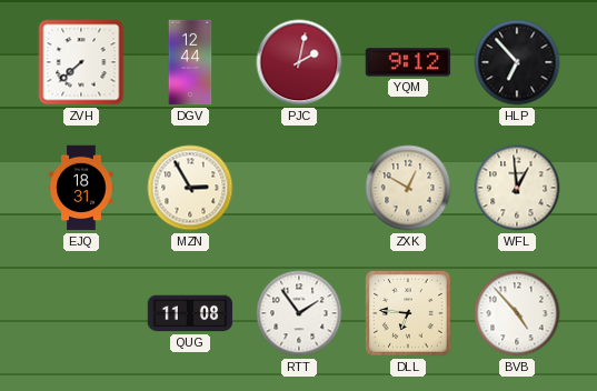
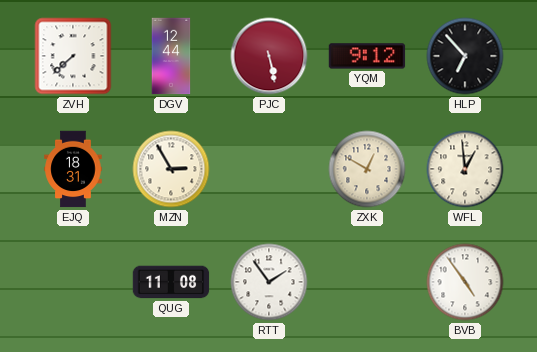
PJC: 2:02 -> 5:28 (269, 56)
DLL: 6:46 -> none (409, 314)
BVB: 4:53 -> 4:54 (465, 282)
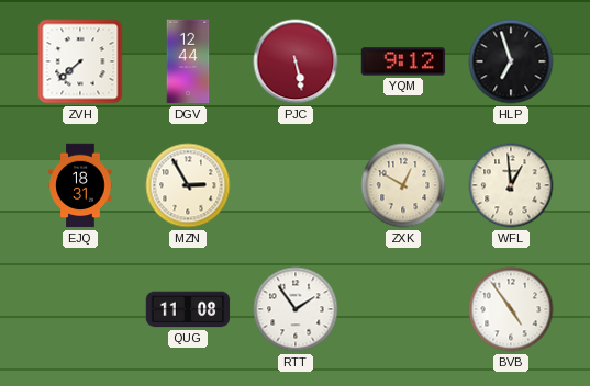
HLP: 6:53 -> 6:57 (511, 61)
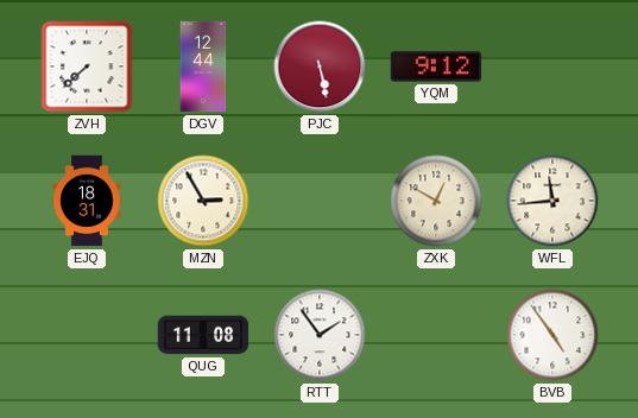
HLP: 6:57 -> none (511, 61)
WFL: 12:59 -> 11:44 (552, 201)
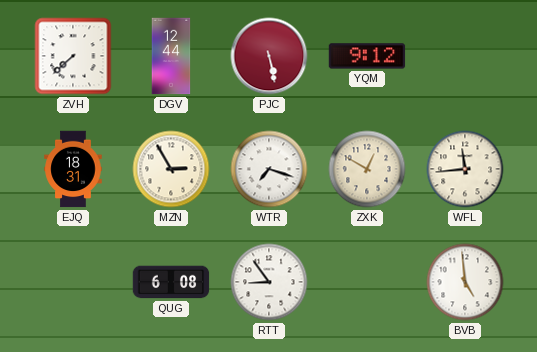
WTR: none -> 7:18 (269, 169)
QUG: 11:08 -> 6:08 (171, 282)
RTT: 1:54 -> 8:54 (269, 282)
BVB: 4:54 -> 4:59 (465, 282)
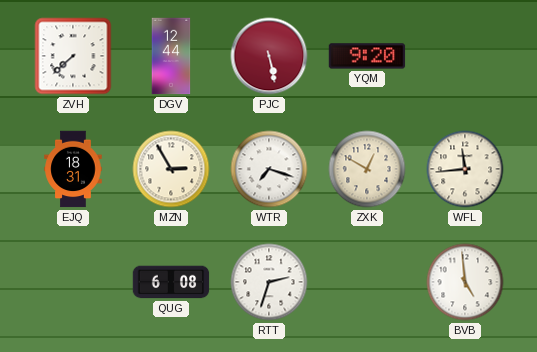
YQM: 9:12 -> 9:20 (367, 56)
RTT: 8:54 -> 2:33 (269, 282)
